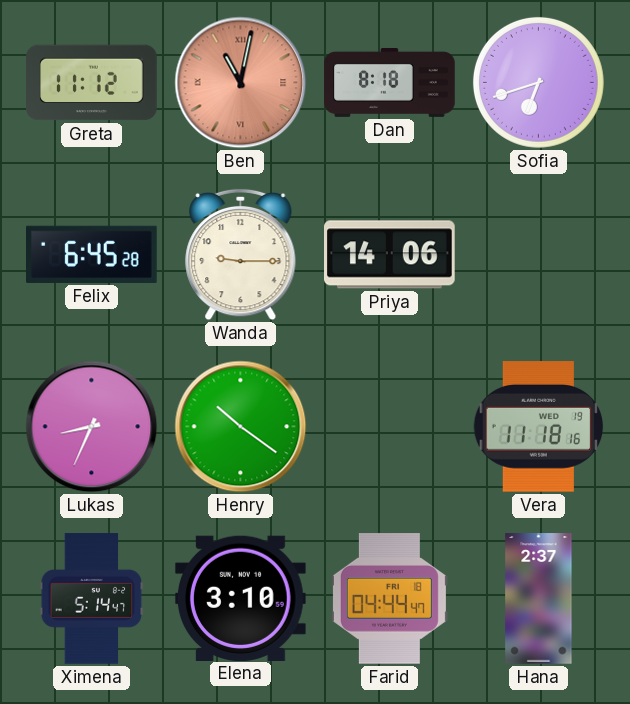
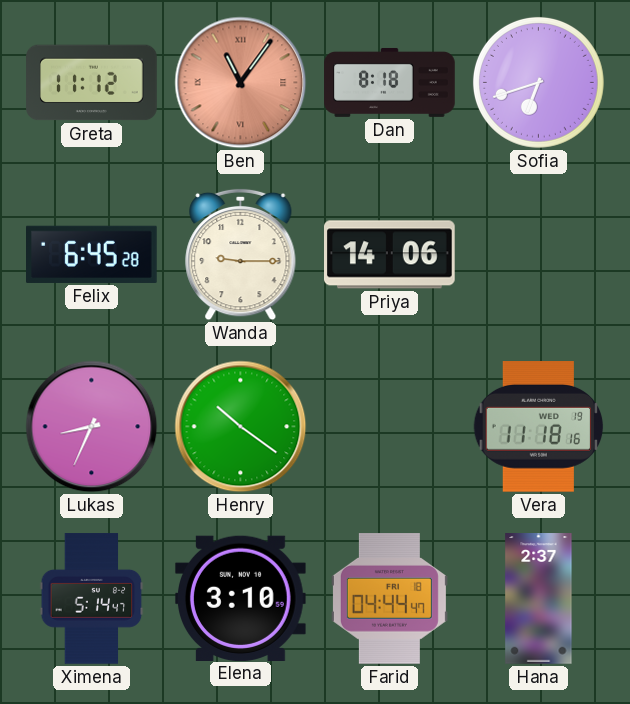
Ben: 11:02 -> 11:06 (241, 83)
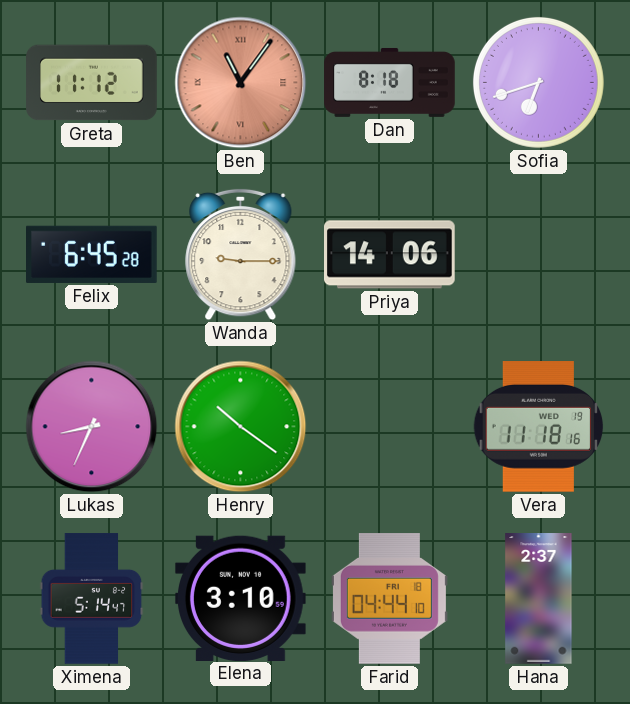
Farid: 04:44:47 -> 04:44:10 (389, 599)
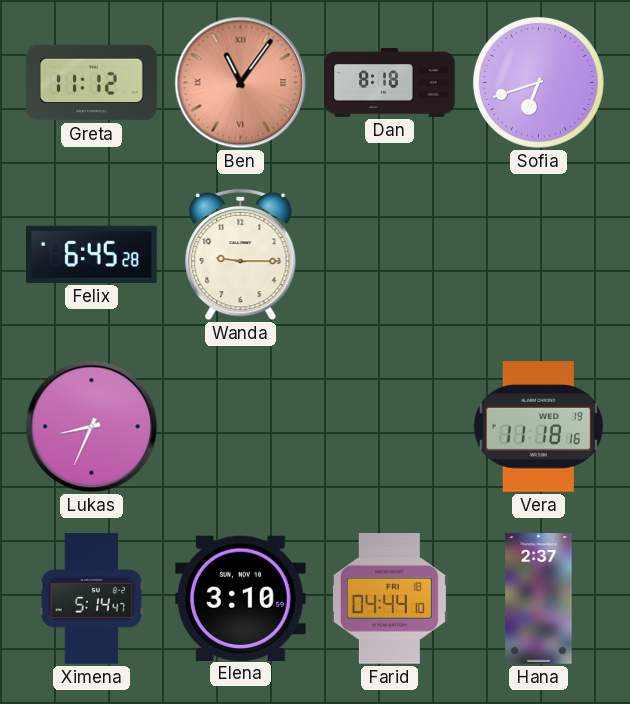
Priya: 14:06 -> none (390, 255)
Henry: 10:21 -> none (241, 427)
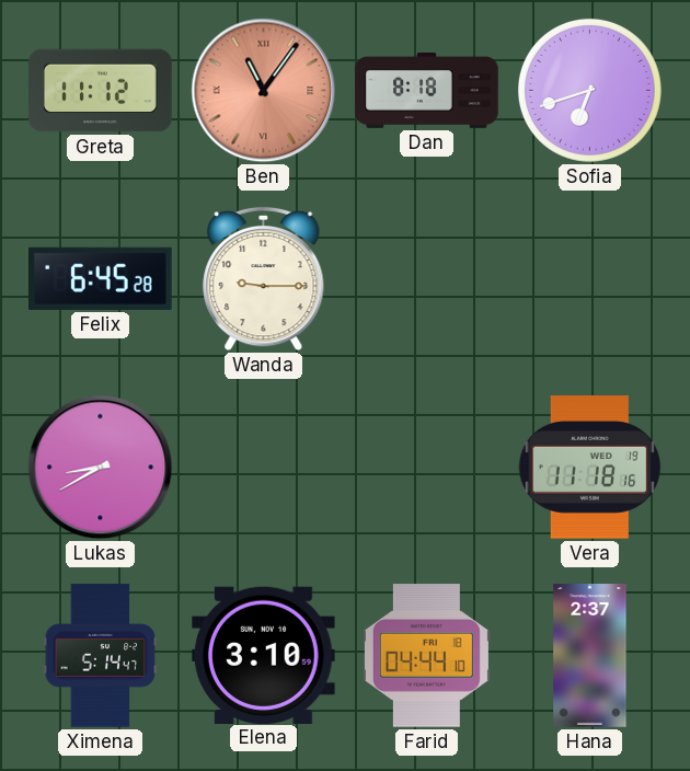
Lukas: 8:34 -> 8:40 (101, 468)
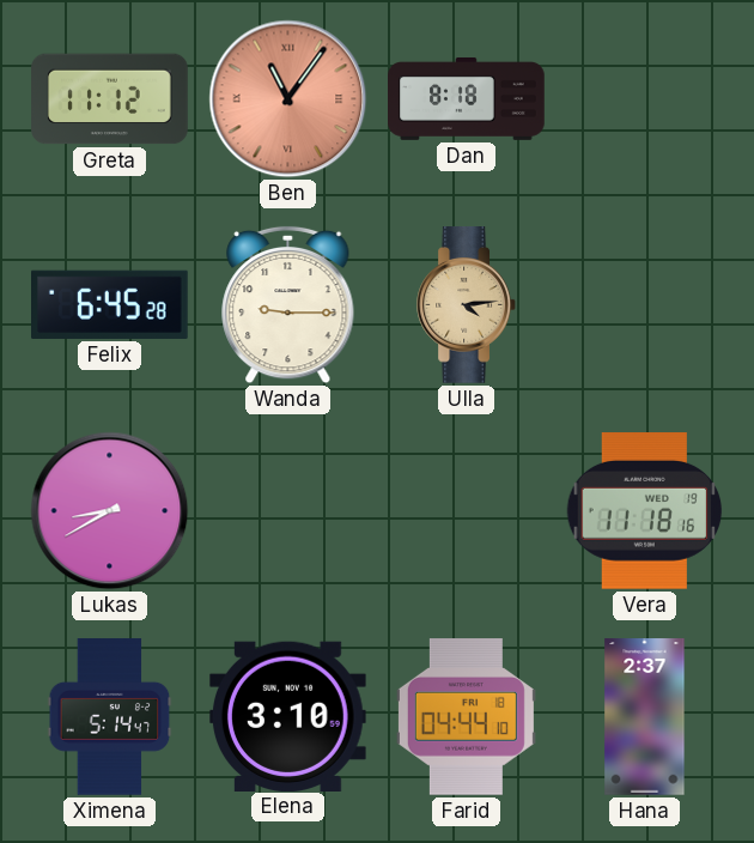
Sofia: 6:42 -> none (589, 90)
Ulla: none -> 4:14 (466, 305)
